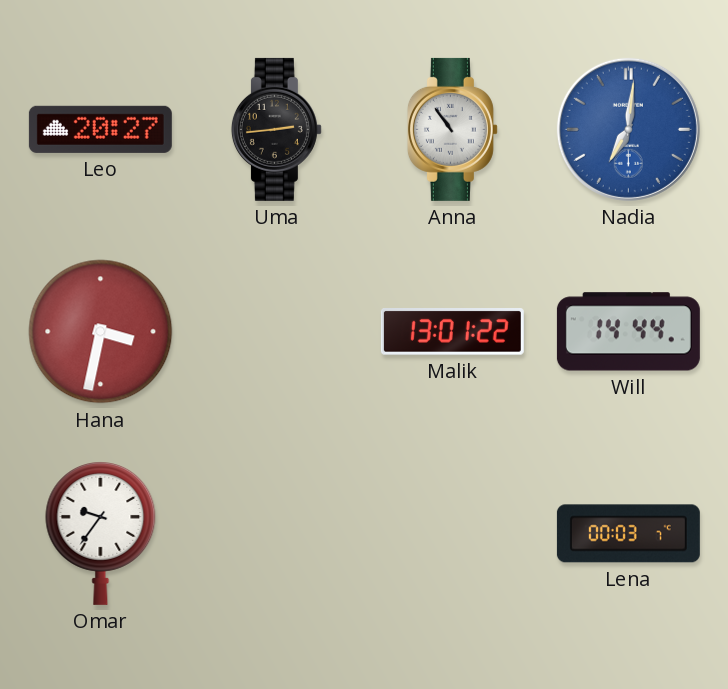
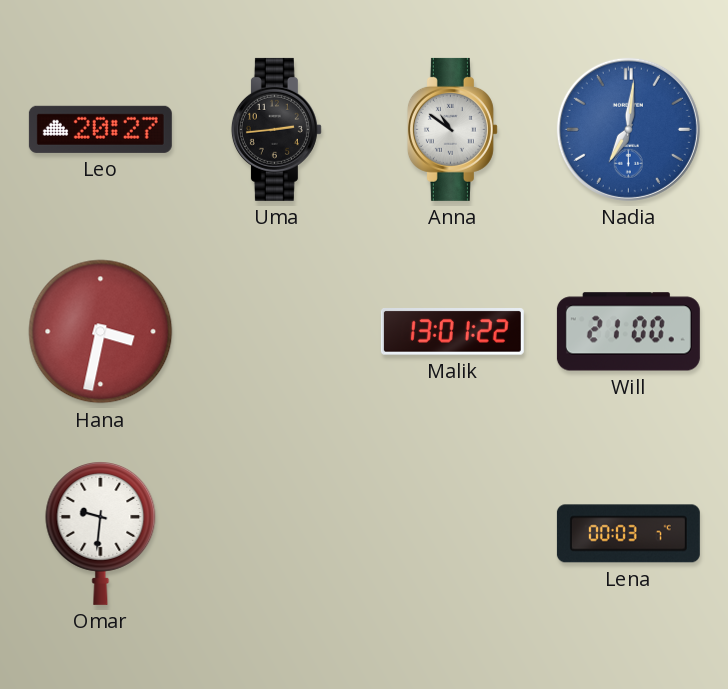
Anna: 10:54 -> 10:51 (452, 129)
Will: 14:44 -> 21:00 (628, 332)
Omar: 9:36 -> 9:31 (101, 534)
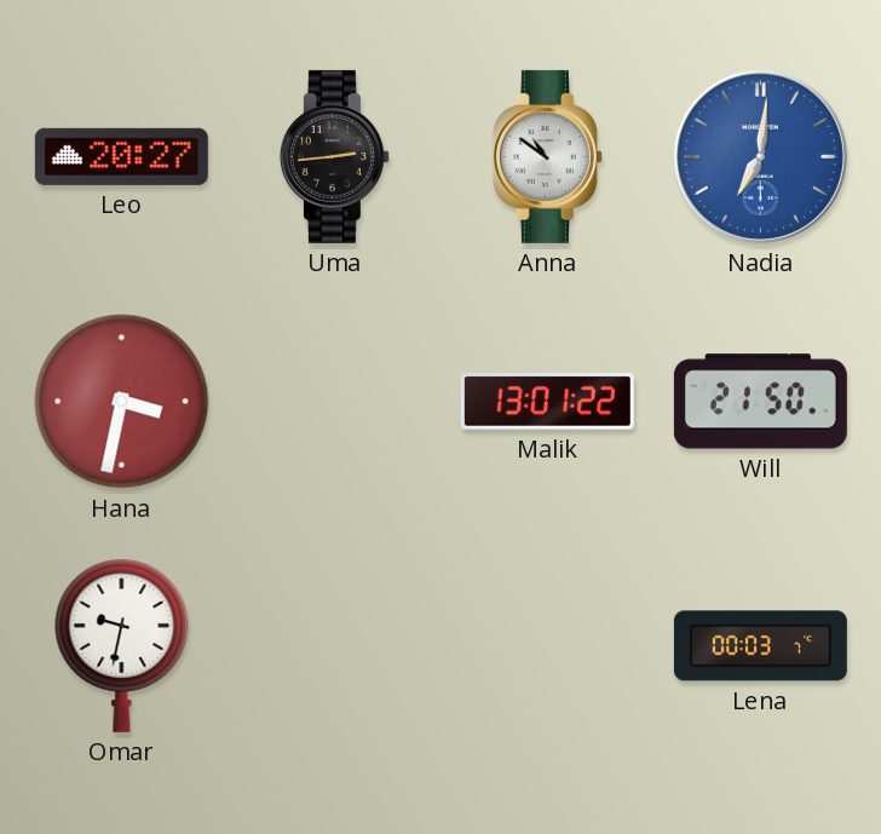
Will: 21:00 -> 21:50 (760, 402)
Omar: 9:31 -> 9:32 (122, 646)
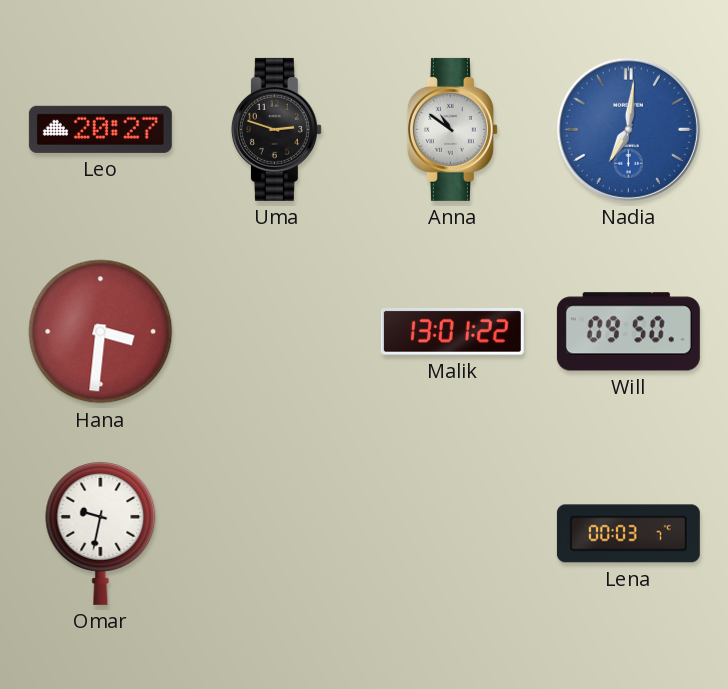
Uma: 2:44 -> 2:48 (276, 129)
Hana: 3:32 -> 3:31 (101, 332)
Will: 21:50 -> 09:50 (628, 332)
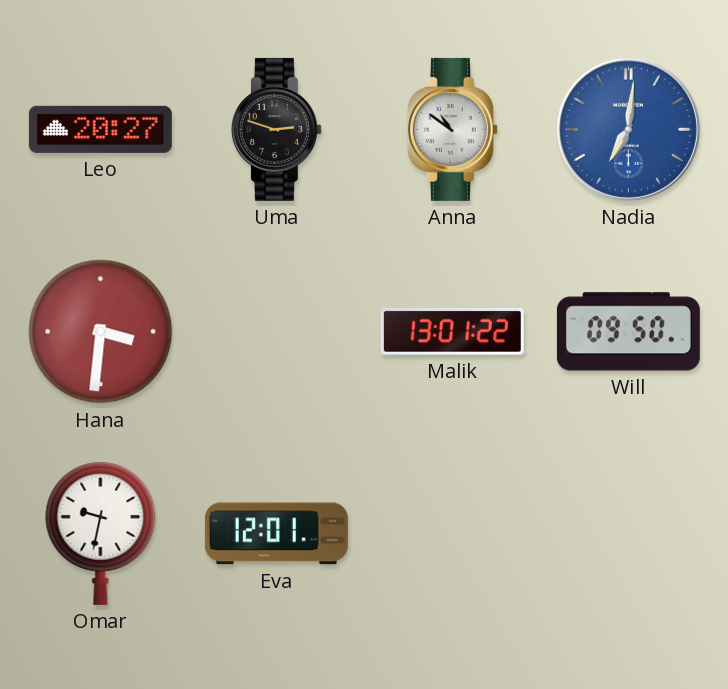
Eva: none -> 12:01 (276, 534)
Lena: 00:03 -> none (628, 534)
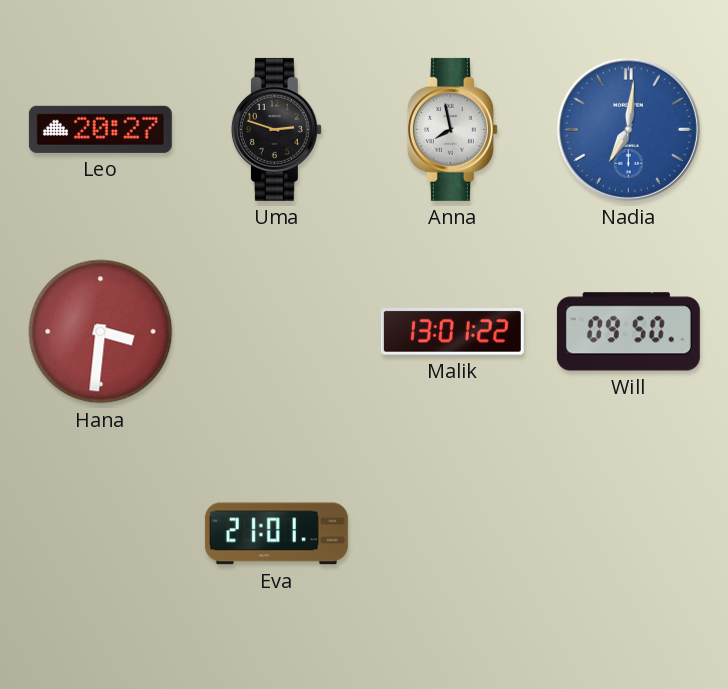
Anna: 10:51 -> 7:58 (452, 129)
Omar: 9:32 -> none (101, 534)
Eva: 12:01 -> 21:01 (276, 534)
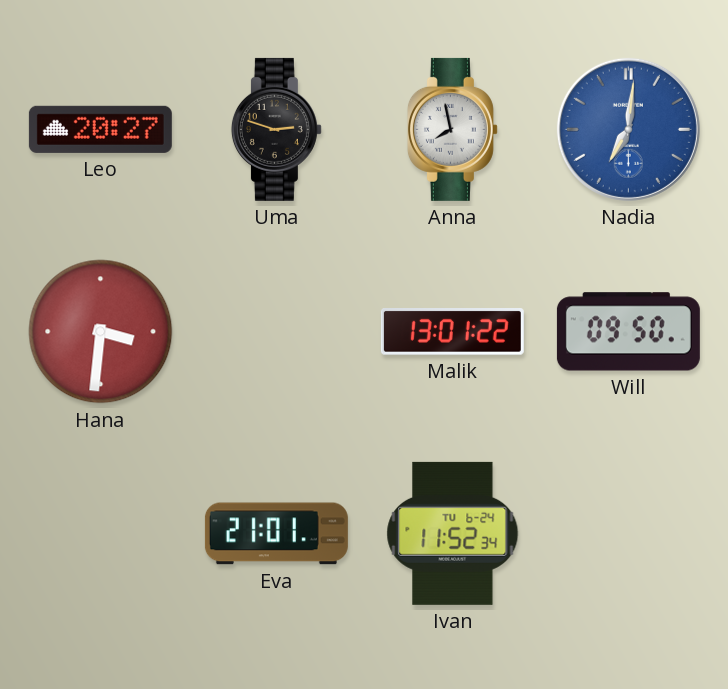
Ivan: none -> 11:52 (453, 533)
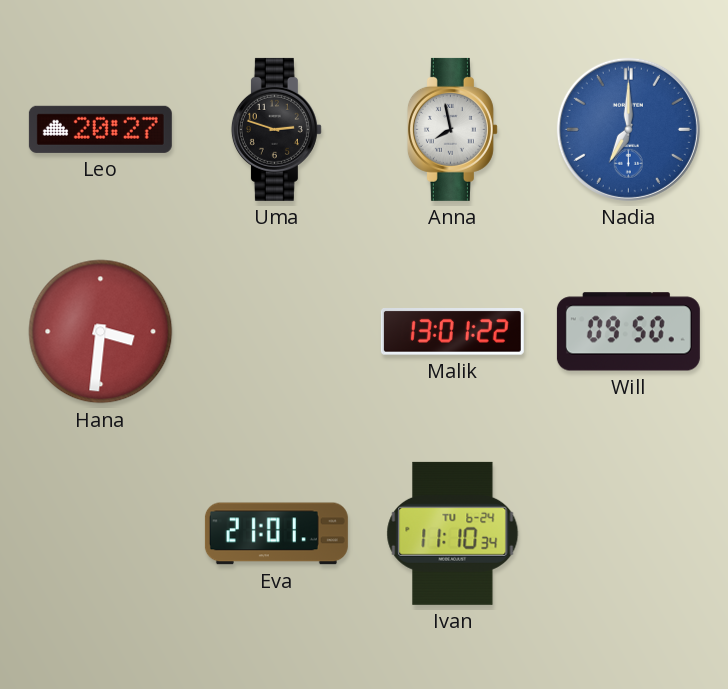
Nadia: 7:01 -> 7:00 (628, 129)
Ivan: 11:52 -> 11:10 (453, 533)
